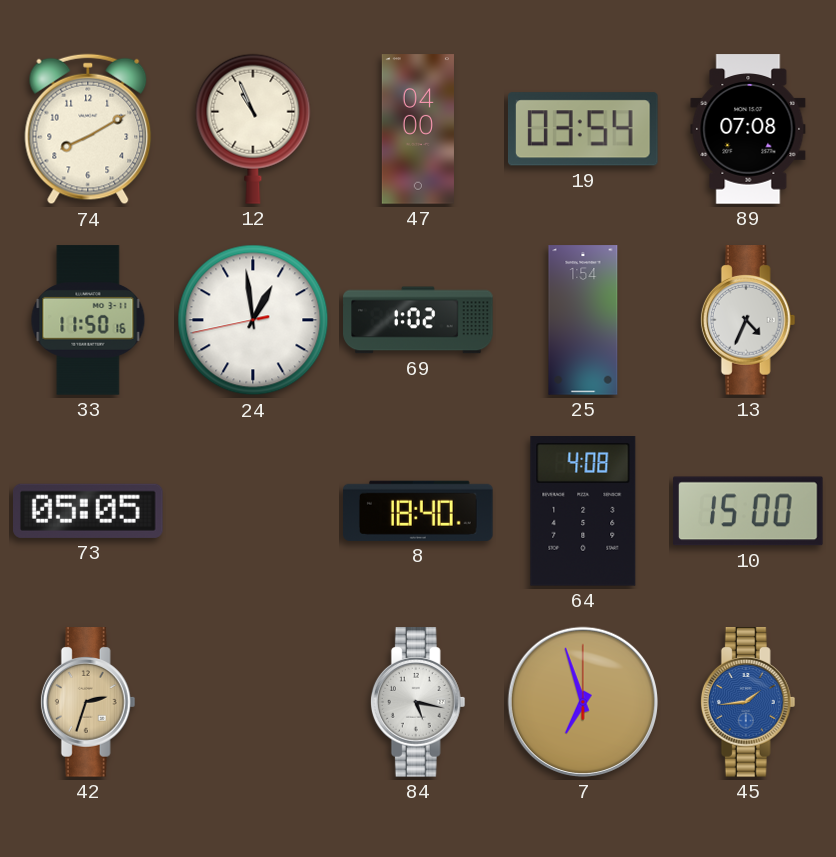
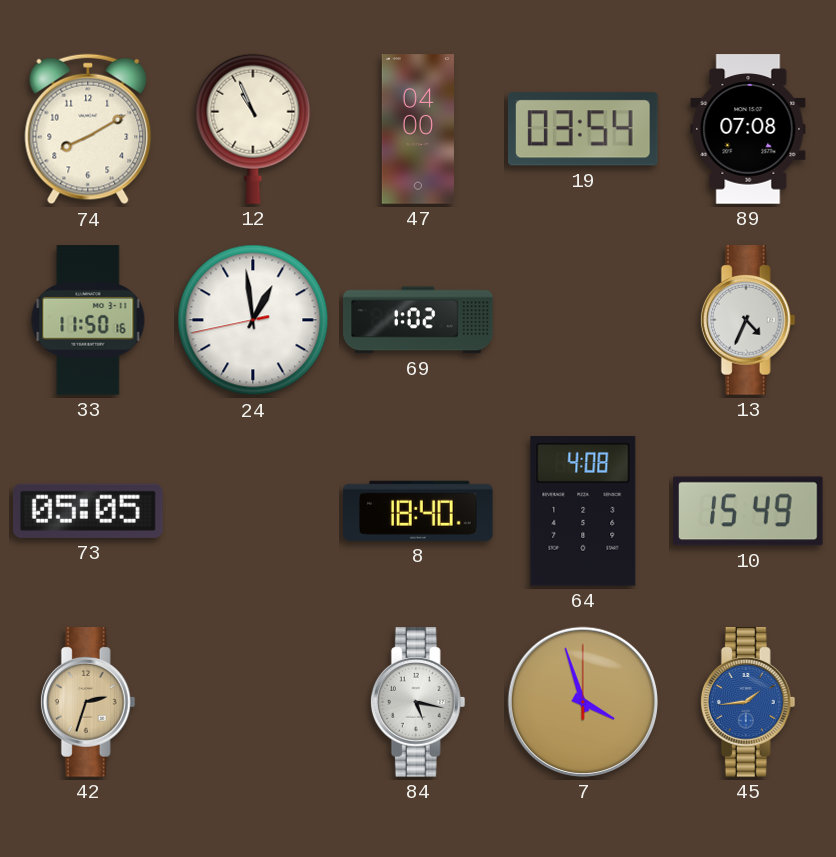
25: 1:54 -> none (583, 320)
10: 15:00 -> 15:49 (748, 511)
7: 6:57 -> 3:57 (583, 702)
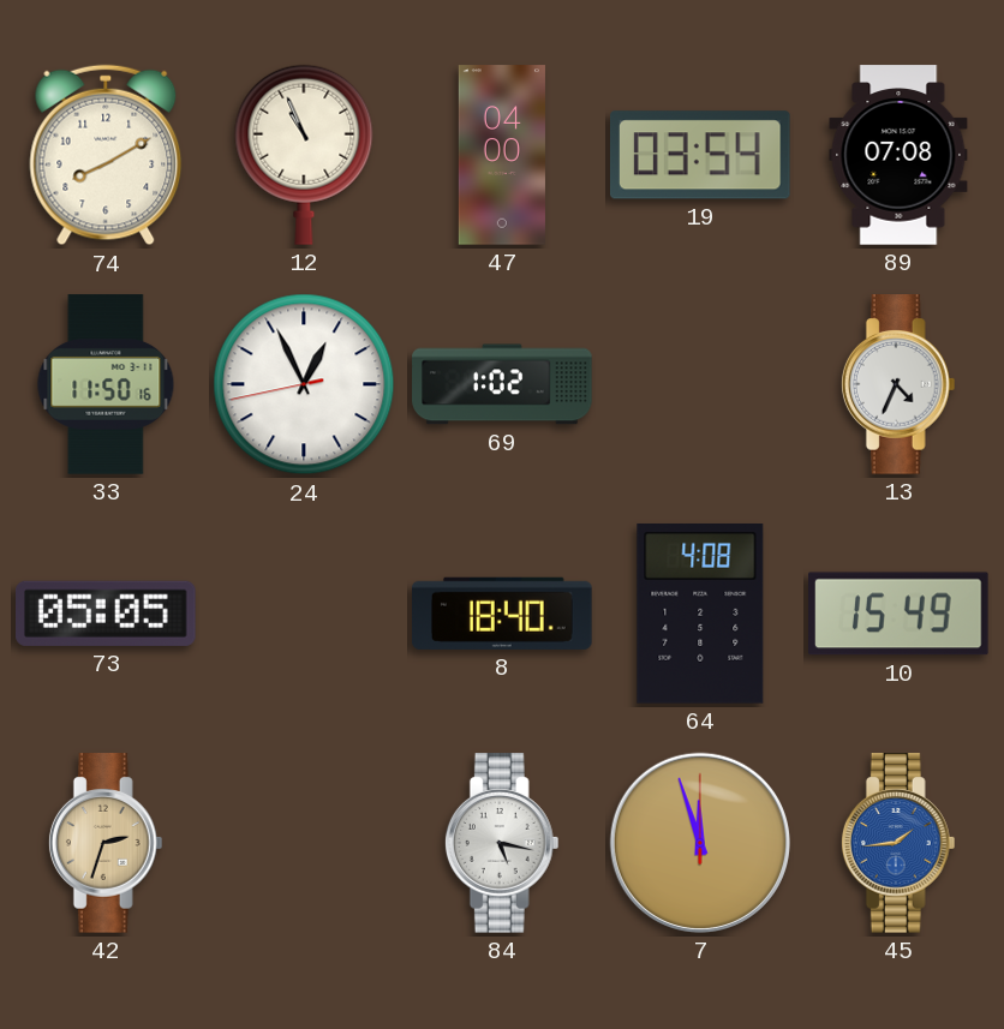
24: 12:58 -> 12:55 (304, 384)
7: 3:57 -> 11:57 (700, 843)
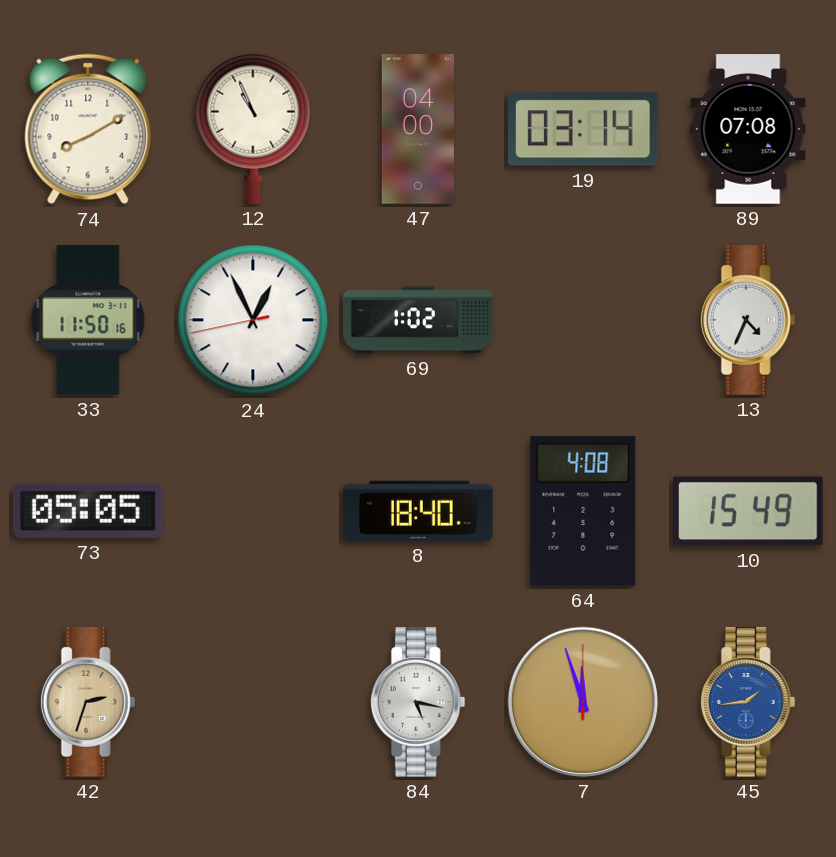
19: 03:54 -> 03:14 (583, 129)
